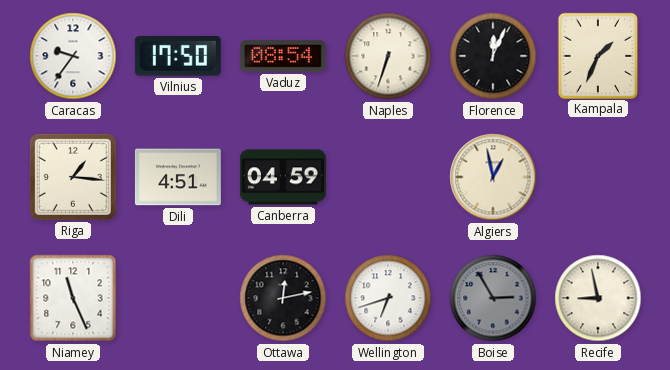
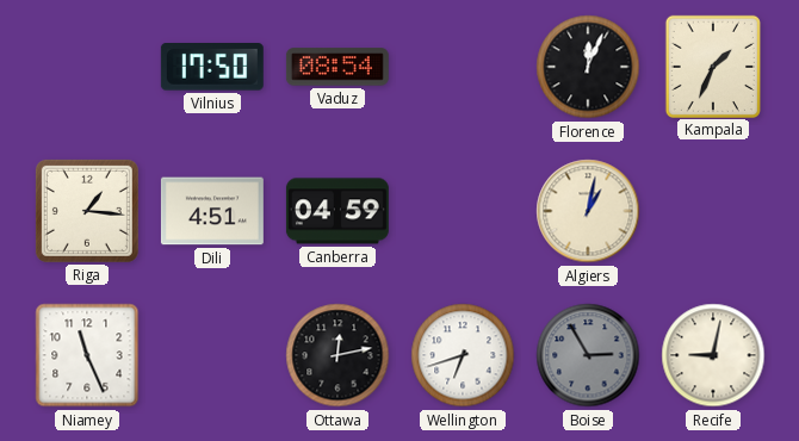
Caracas: 9:36 -> none (73, 56)
Naples: 6:33 -> none (388, 56)
Algiers: 12:58 -> 1:02 (588, 211)
Recife: 8:58 -> 9:02 (713, 355)
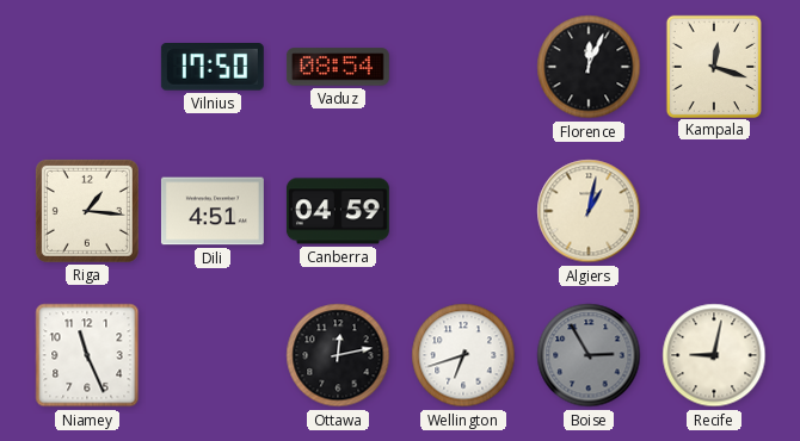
Kampala: 1:34 -> 12:18 (713, 66)
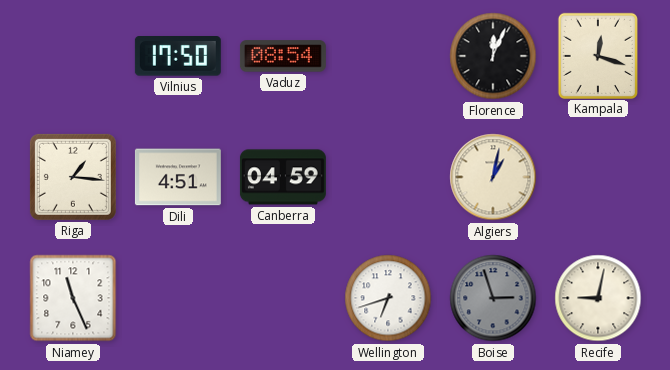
Ottawa: 12:13 -> none (338, 355)
Boise: 2:55 -> 2:57 (493, 298)
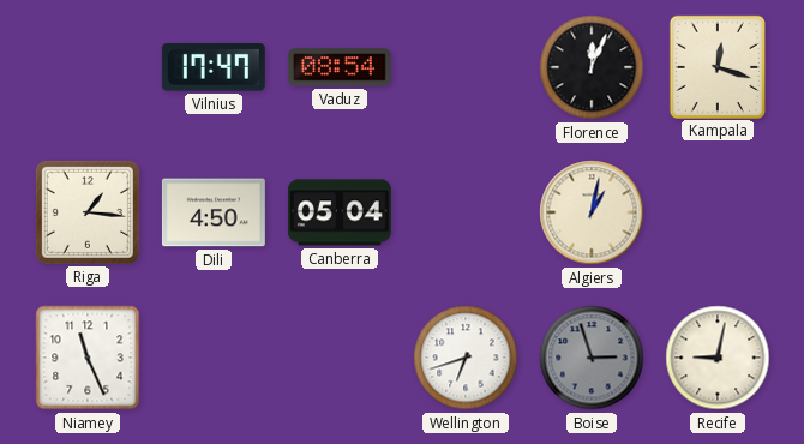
Vilnius: 17:50 -> 17:47 (214, 67)
Dili: 4:51 -> 4:50 (214, 212)
Canberra: 04:59 -> 05:04 (340, 212)
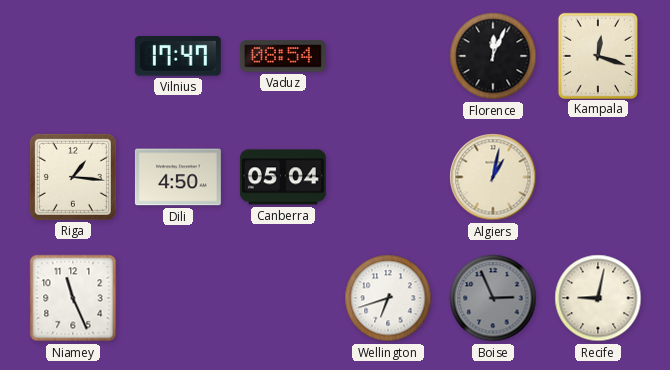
Boise: 2:57 -> 2:56 (493, 298)
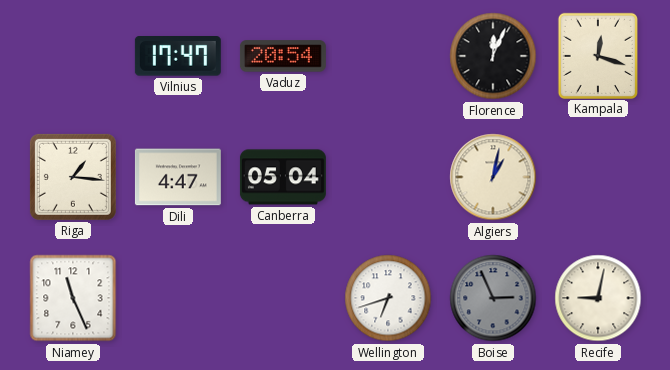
Vaduz: 08:54 -> 20:54 (283, 56)
Dili: 4:50 -> 4:47 (178, 177)
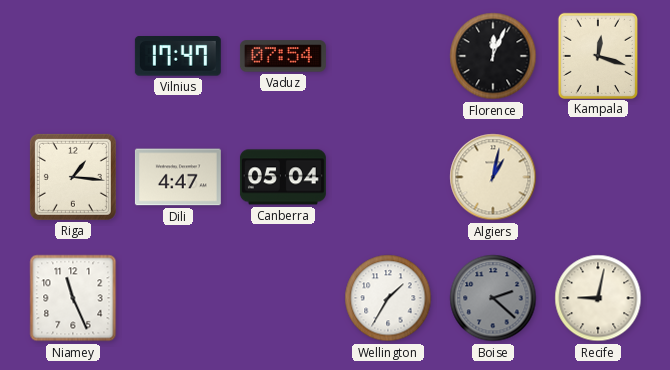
Vaduz: 20:54 -> 07:54 (283, 56)
Wellington: 6:42 -> 1:35 (388, 298)
Boise: 2:56 -> 2:22 (493, 298)
